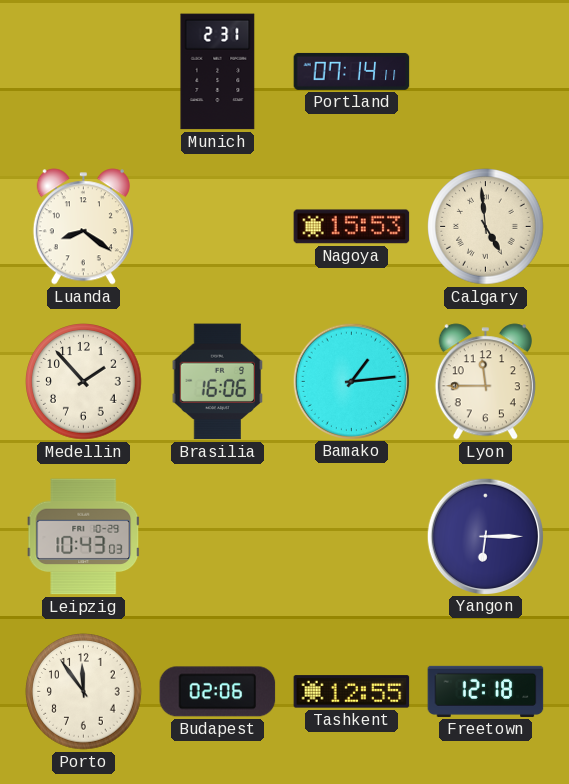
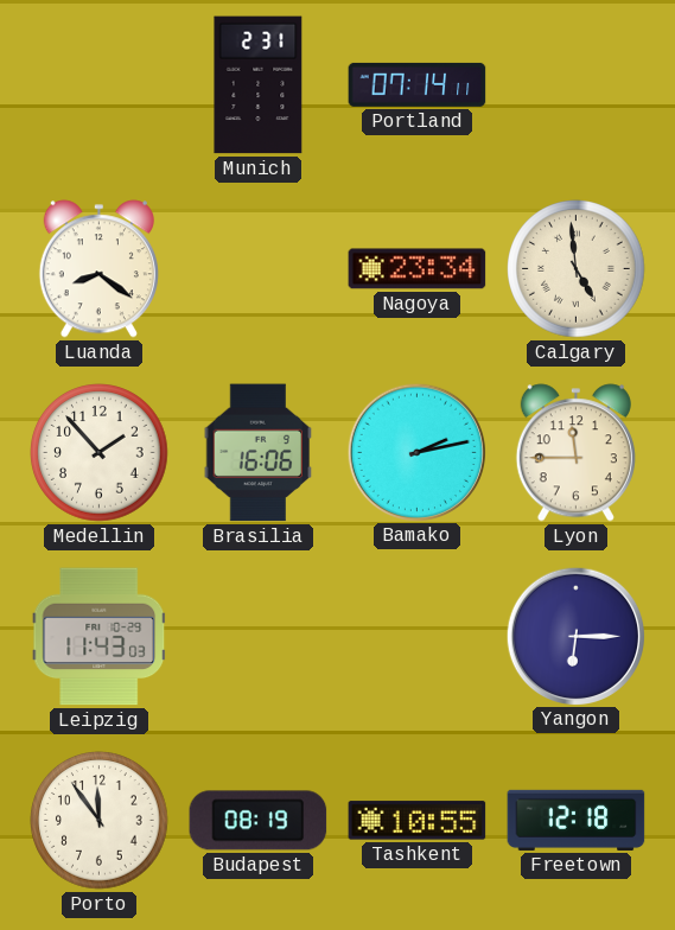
Nagoya: 15:53 -> 23:34 (418, 269)
Bamako: 1:14 -> 2:13 (416, 452)
Leipzig: 10:43 -> 11:43 (100, 637)
Budapest: 02:06 -> 08:19 (259, 821)
Tashkent: 12:55 -> 10:55 (418, 821)
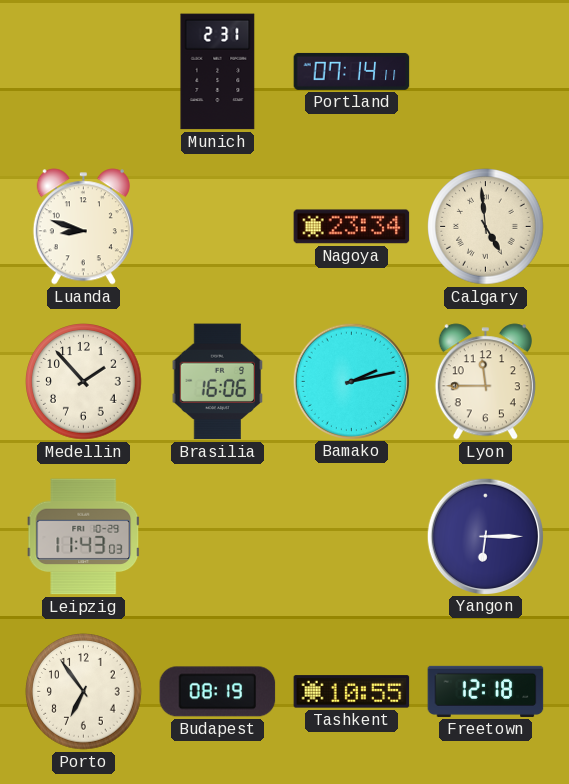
Luanda: 8:21 -> 8:48 (83, 227)
Porto: 11:54 -> 6:54 (84, 692)
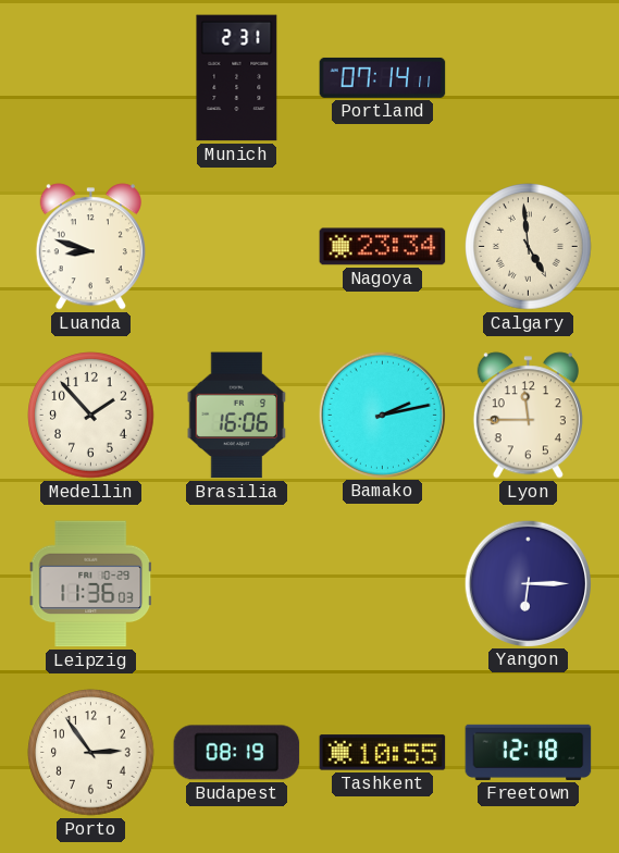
Leipzig: 11:43 -> 11:36 (91, 584)
Porto: 6:54 -> 2:54 (91, 753)
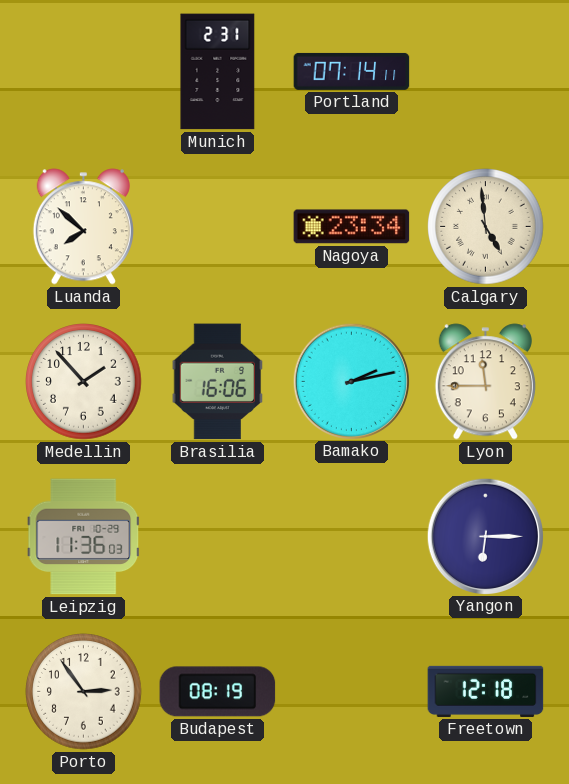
Luanda: 8:48 -> 7:52 (83, 227)
Tashkent: 10:55 -> none (383, 753)
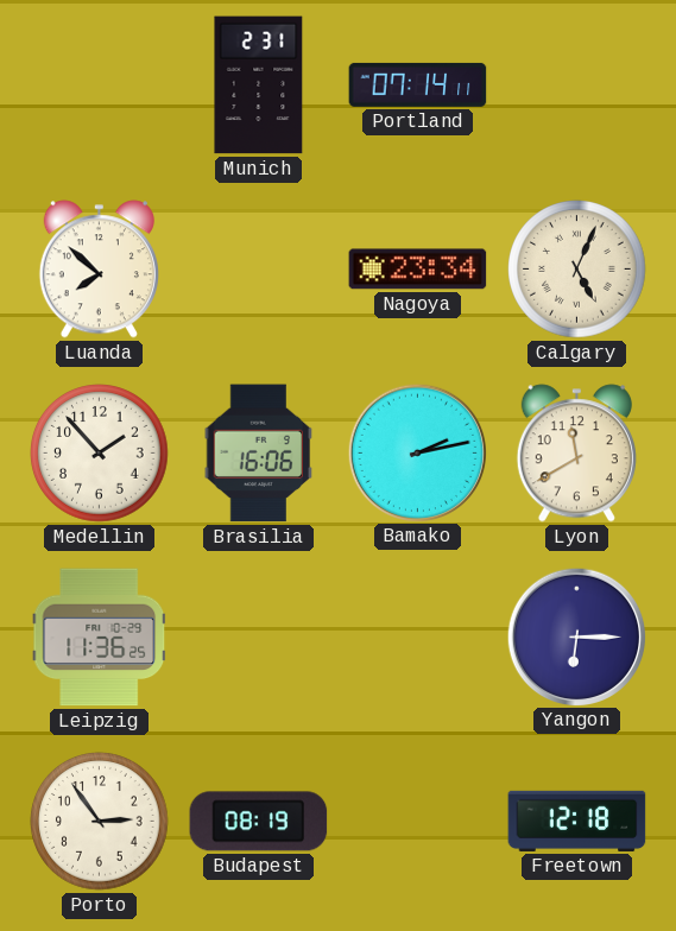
Calgary: 4:59 -> 5:04 (577, 270)
Lyon: 11:45 -> 11:40 (576, 454)
Leipzig: 11:36:03 -> 11:36:25 (100, 638)
